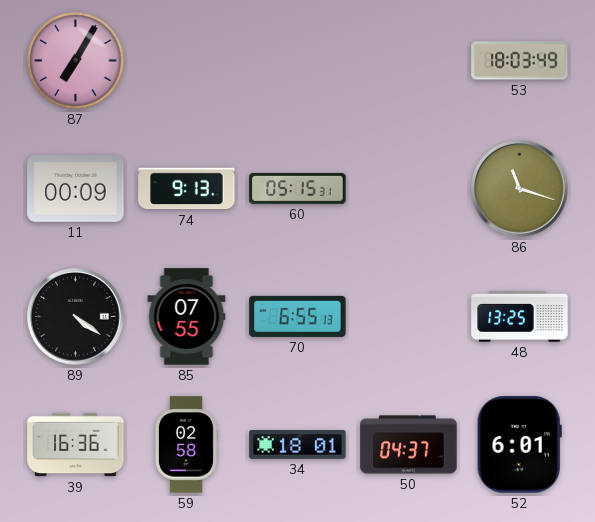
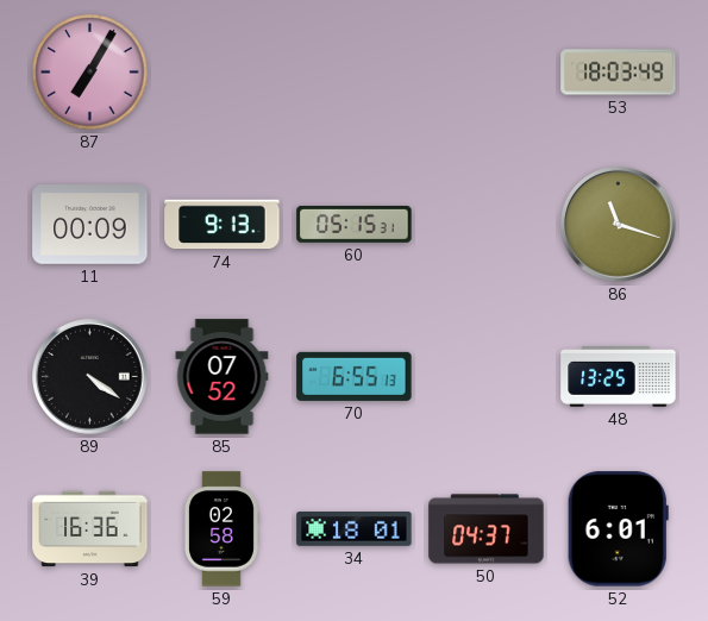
85: 07:55 -> 07:52 (223, 377)
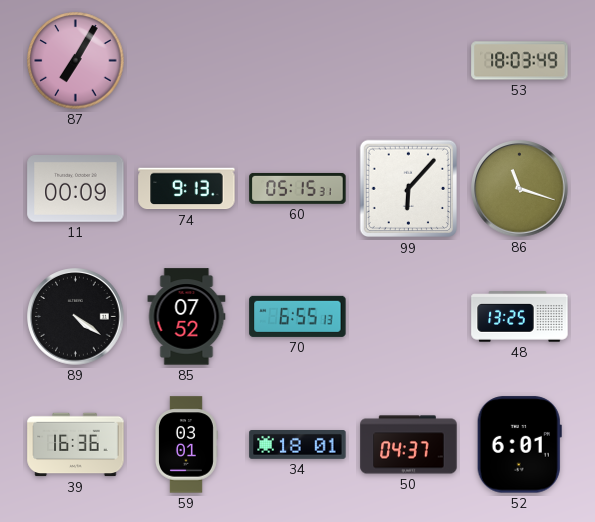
99: none -> 6:07 (409, 189)
59: 02:58 -> 03:01 (187, 445)
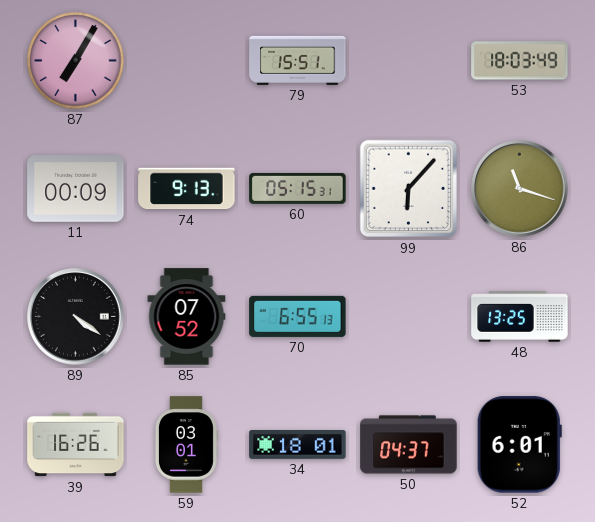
79: none -> 15:51 (298, 60)
39: 16:36 -> 16:26 (76, 445)
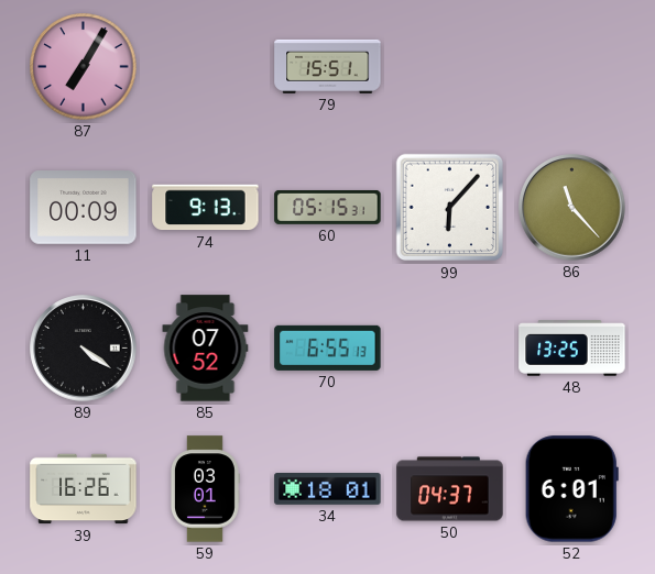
53: 18:03 -> none (520, 61)
86: 11:18 -> 11:23 (572, 208)
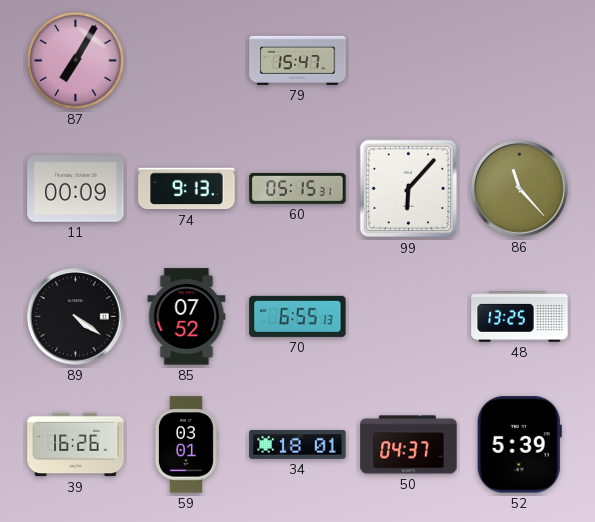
79: 15:51 -> 15:47 (298, 60)
52: 6:01 -> 5:39 (519, 445)
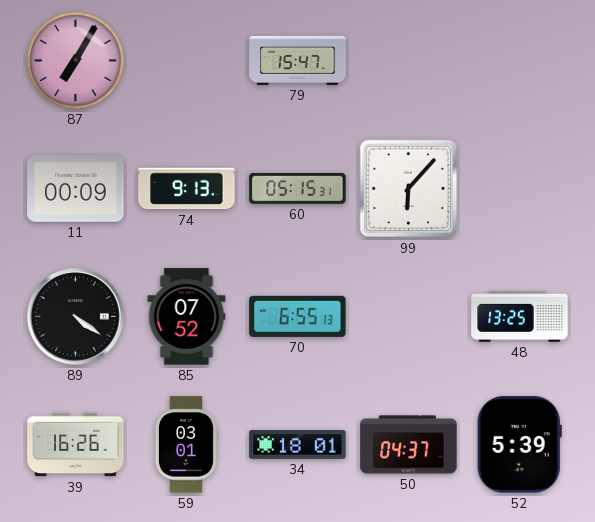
86: 11:23 -> none (520, 189)
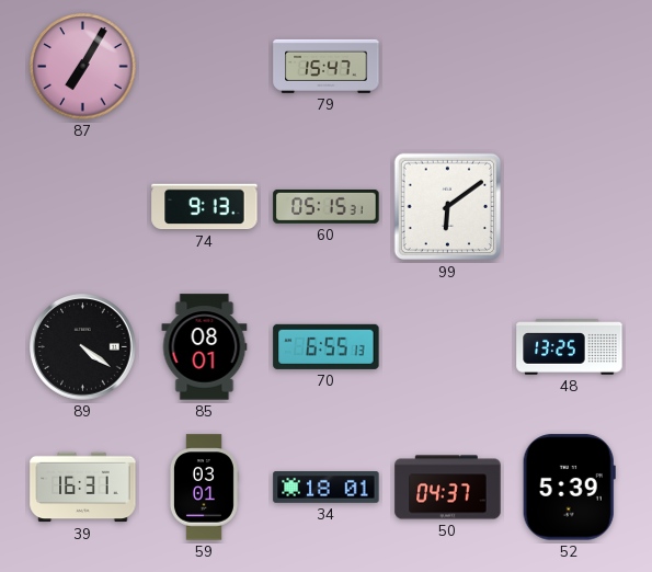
11: 00:09 -> none (76, 189)
99: 6:07 -> 6:09 (448, 207)
85: 07:52 -> 08:01 (205, 347)
39: 16:26 -> 16:31 (83, 488)
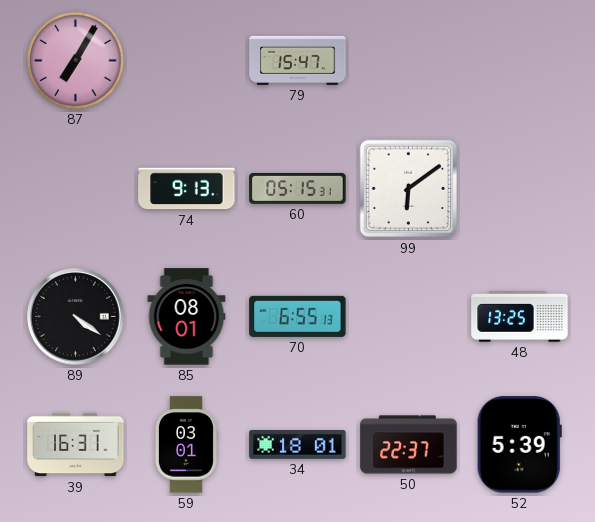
50: 04:37 -> 22:37 (409, 445)
